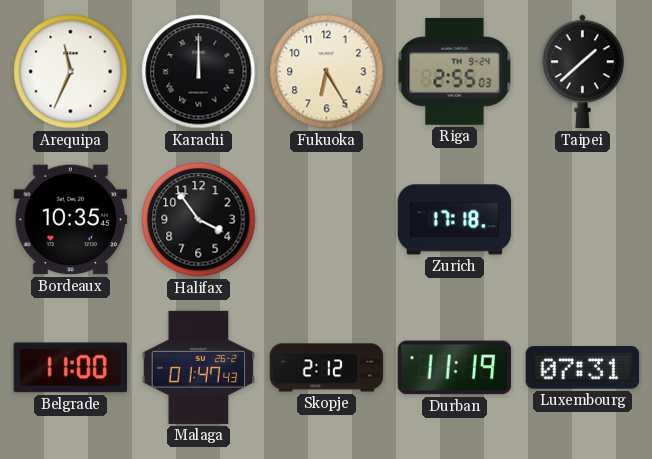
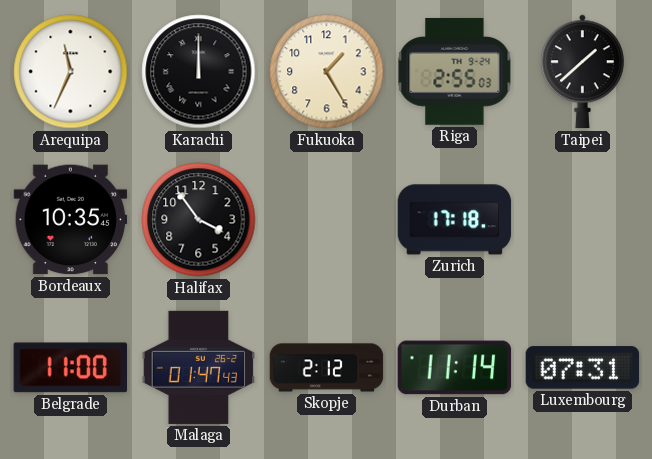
Fukuoka: 6:25 -> 1:25 (327, 72)
Durban: 11:19 -> 11:14 (455, 368)
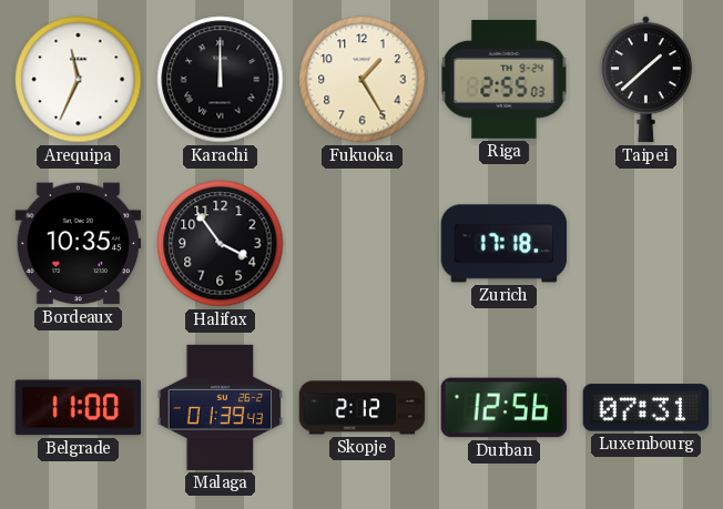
Malaga: 01:47 -> 01:39 (221, 407)
Durban: 11:14 -> 12:56 (505, 408)
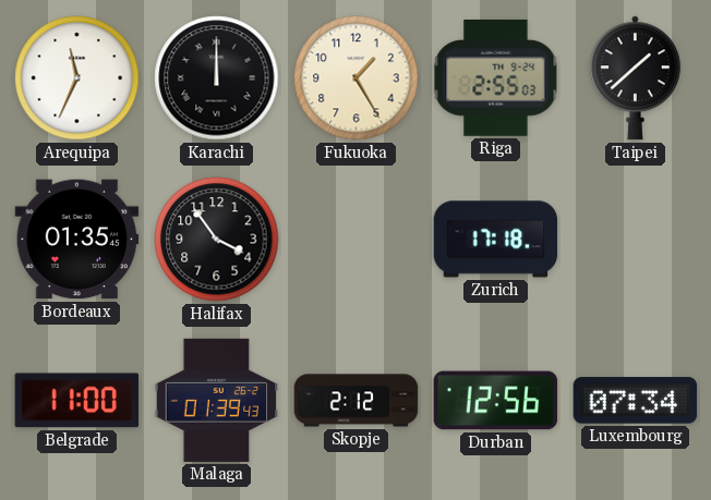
Bordeaux: 10:35 -> 01:35 (77, 240)
Luxembourg: 07:31 -> 07:34 (636, 401)
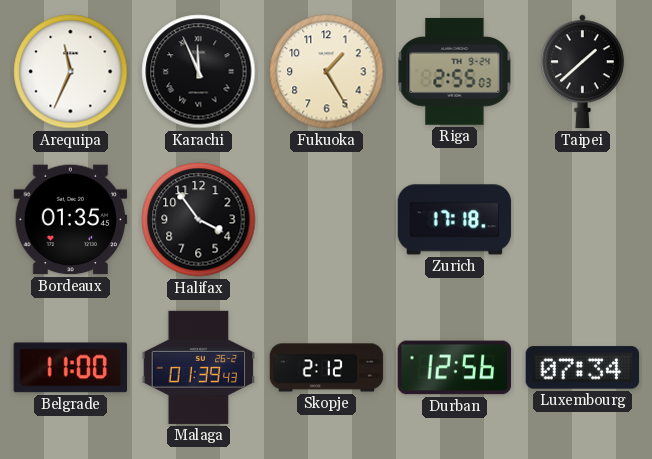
Karachi: 12:00 -> 11:56 (199, 72)
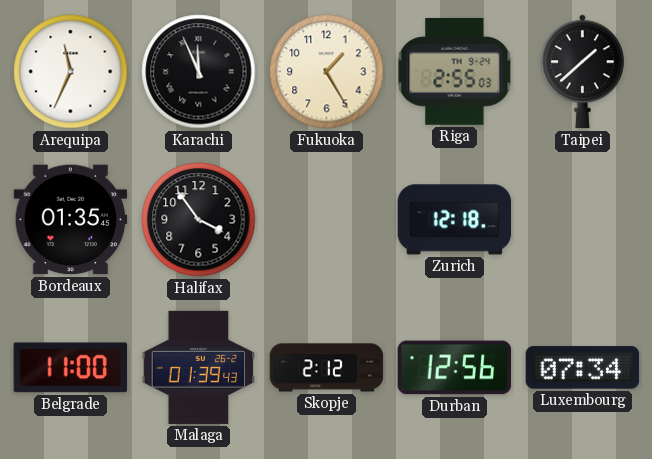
Zurich: 17:18 -> 12:18 (455, 220)
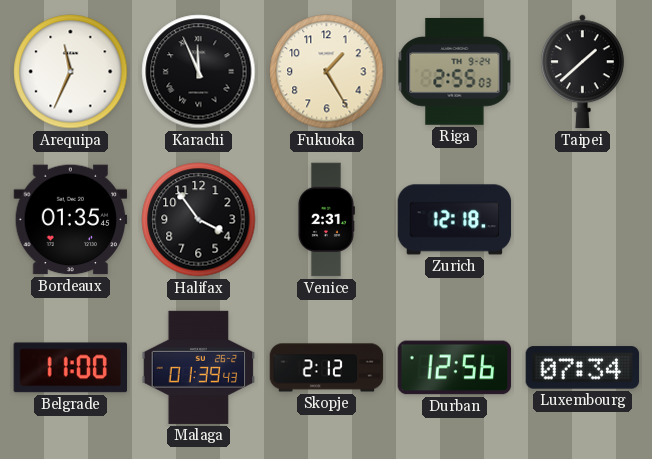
Venice: none -> 2:31 (326, 220)
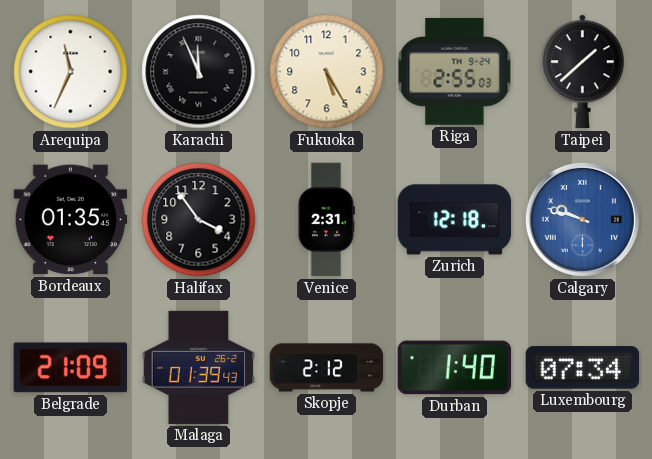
Fukuoka: 1:25 -> 5:25 (327, 72)
Calgary: none -> 9:48 (582, 219)
Belgrade: 11:00 -> 21:09 (71, 368)
Durban: 12:56 -> 1:40 (455, 368)
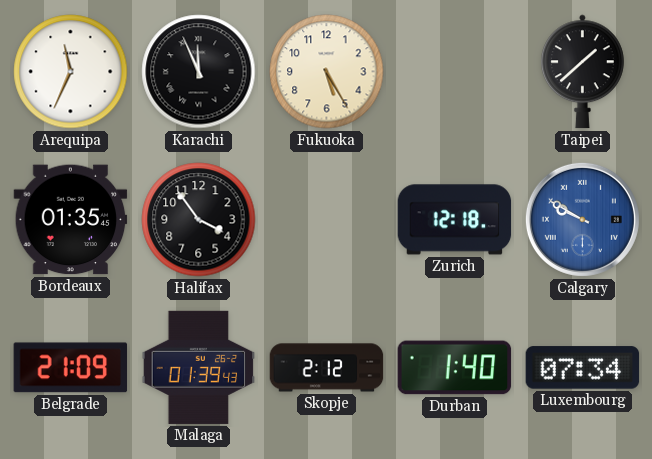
Riga: 2:55 -> none (455, 72)
Venice: 2:31 -> none (326, 220)
Calgary: 9:48 -> 9:50 (582, 219)
